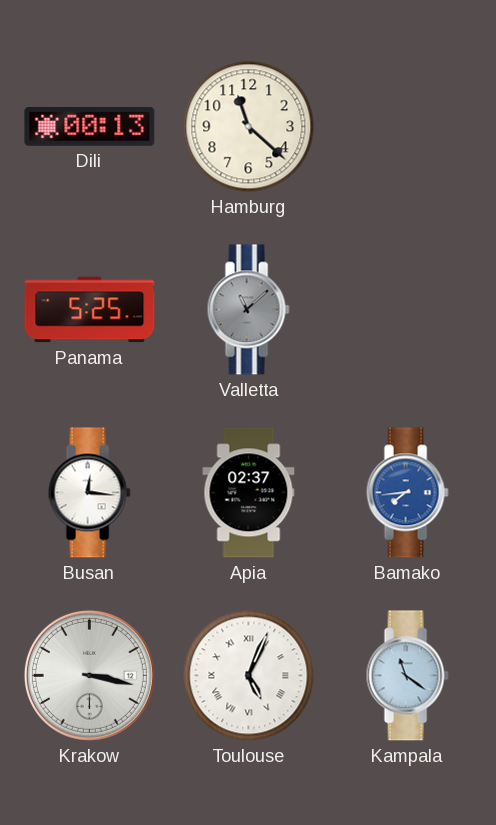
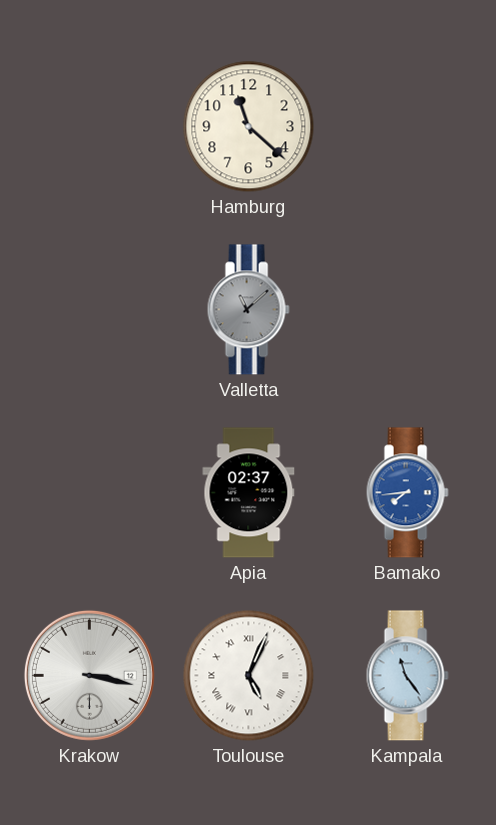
Dili: 00:13 -> none (90, 126)
Panama: 5:25 -> none (90, 310)
Busan: 12:16 -> none (89, 493)
Kampala: 11:21 -> 11:24 (407, 676)
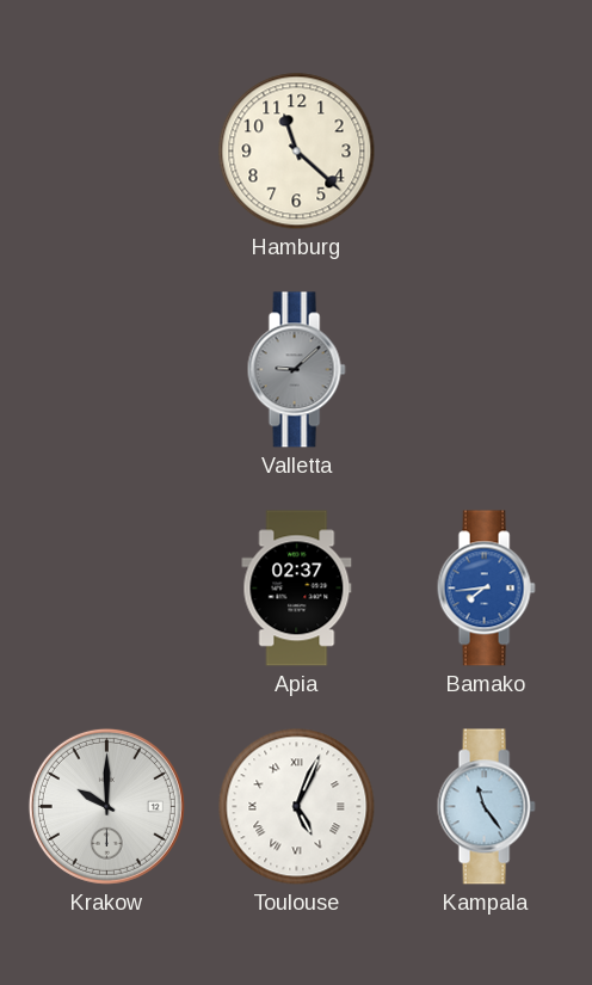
Valletta: 11:08 -> 9:08 (296, 370)
Krakow: 3:17 -> 10:00 (106, 806)
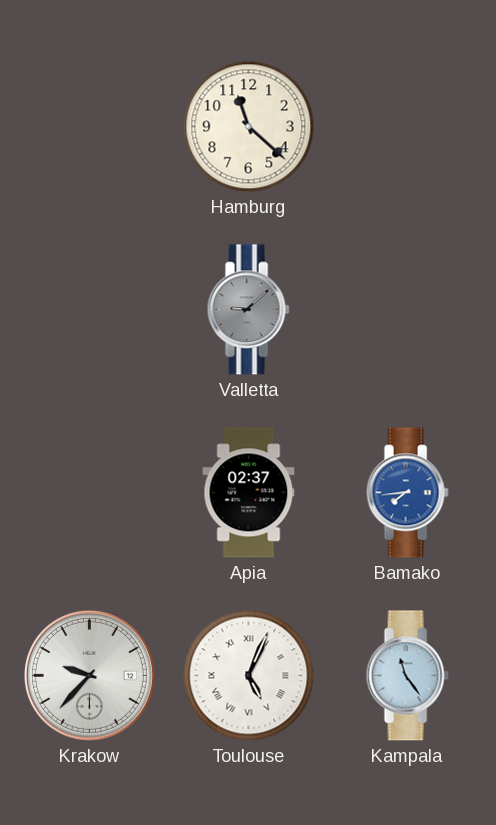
Krakow: 10:00 -> 9:37 (89, 675)
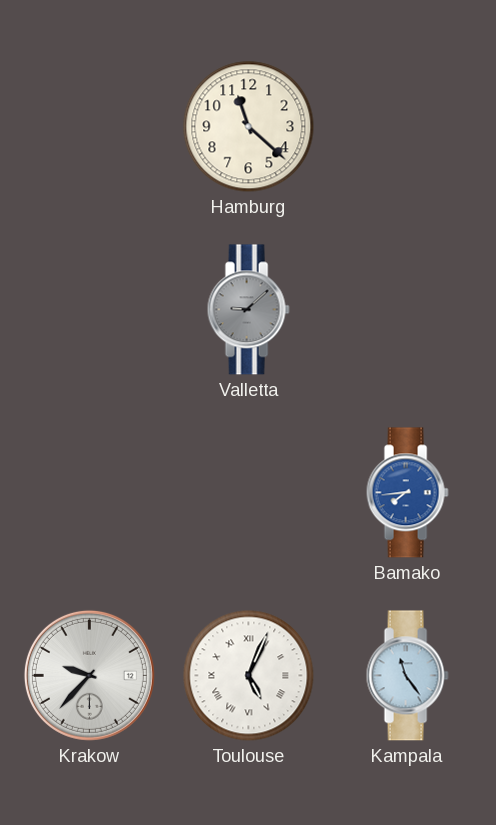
Apia: 02:37 -> none (249, 493)
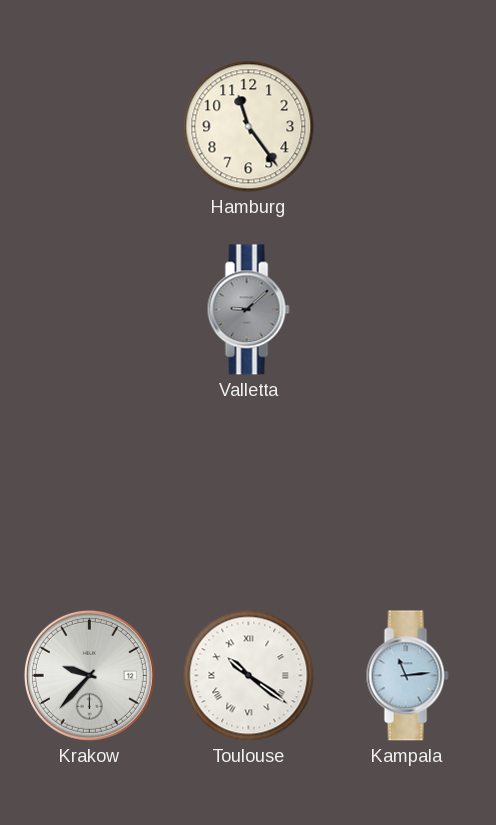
Hamburg: 11:22 -> 11:24 (249, 127)
Bamako: 7:44 -> none (407, 493)
Toulouse: 5:04 -> 10:21 (249, 676)
Kampala: 11:24 -> 11:14 (407, 676)
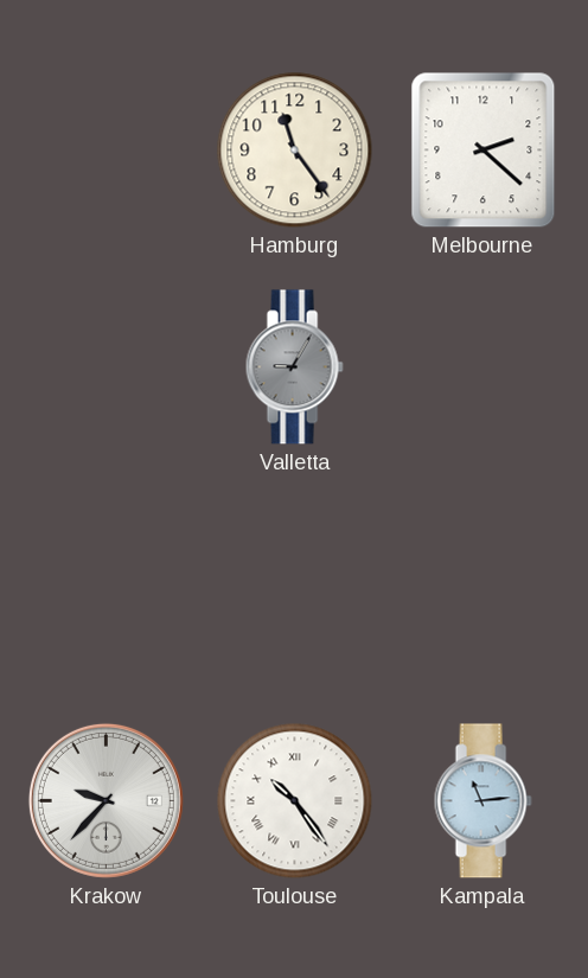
Melbourne: none -> 2:22 (484, 151)
Valletta: 9:08 -> 9:05 (294, 367)
Toulouse: 10:21 -> 10:24 (295, 801)
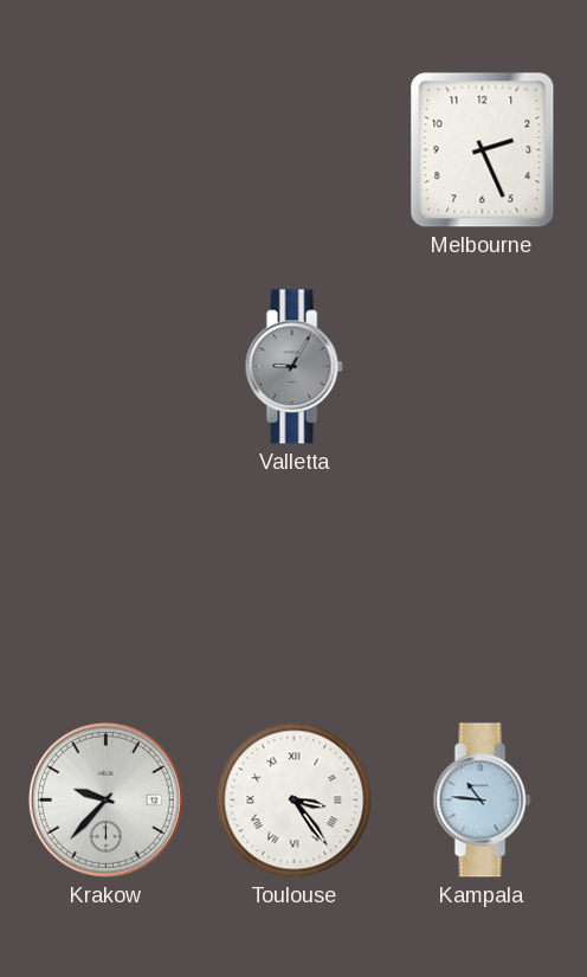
Hamburg: 11:24 -> none (295, 151)
Melbourne: 2:22 -> 2:26 (483, 150)
Toulouse: 10:24 -> 3:24 (295, 801)
Kampala: 11:14 -> 10:46 (482, 801)
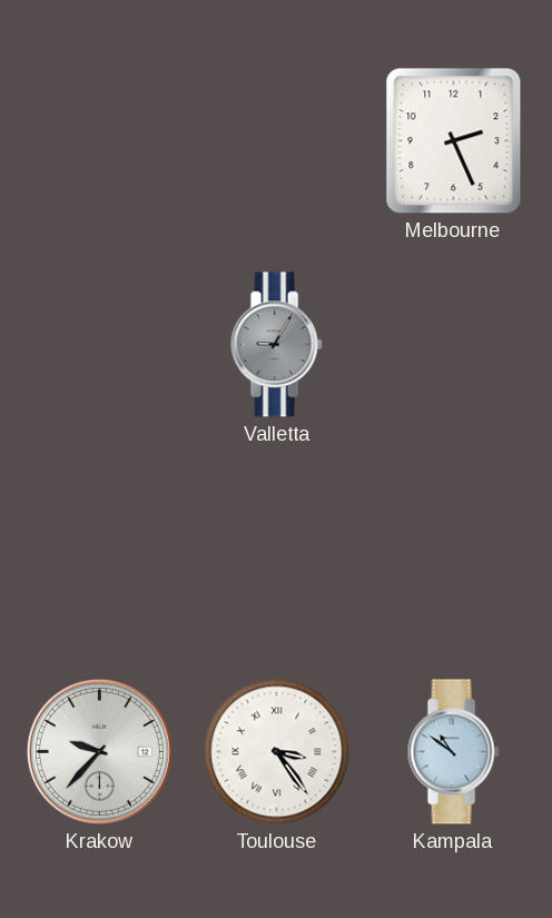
Kampala: 10:46 -> 10:51 (453, 752)
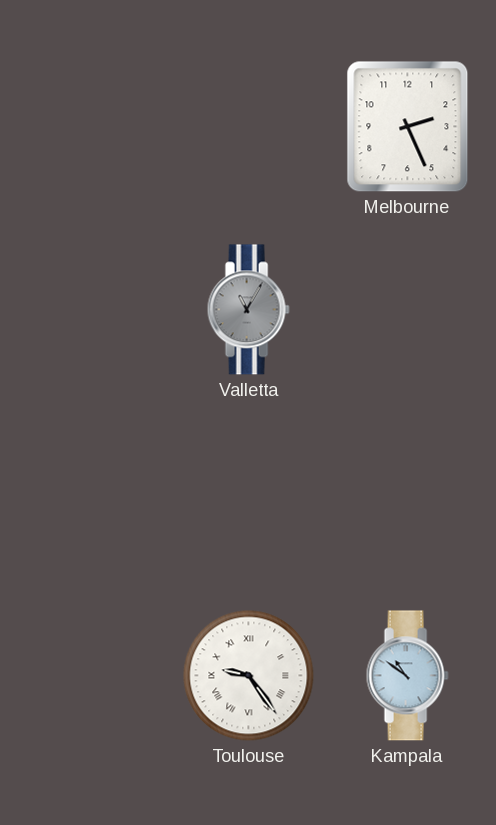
Valletta: 9:05 -> 11:05 (248, 310)
Krakow: 9:37 -> none (99, 751)
Toulouse: 3:24 -> 9:24 (249, 676)
